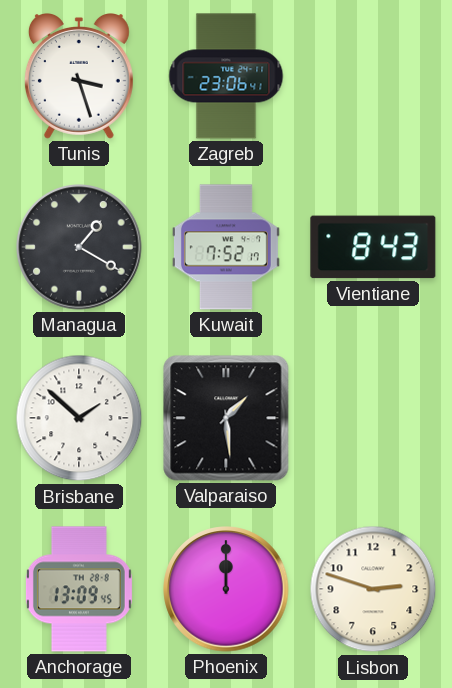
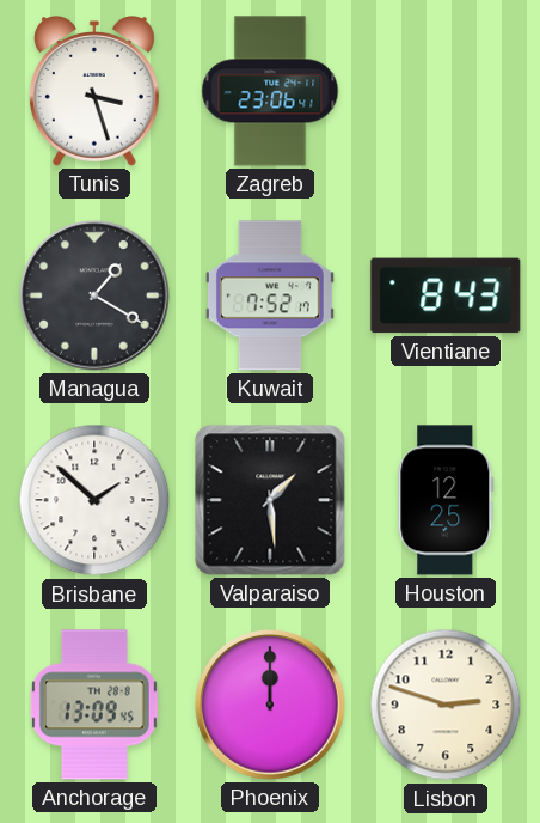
Houston: none -> 12:25 (446, 500)
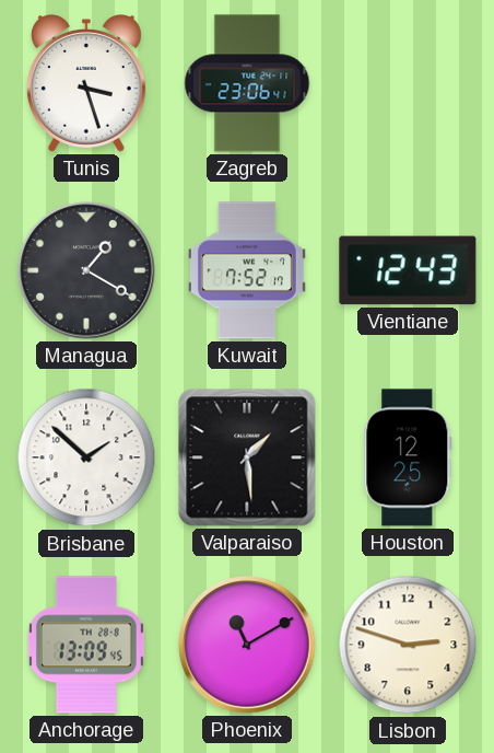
Vientiane: 8:43 -> 12:43 (408, 270)
Phoenix: 12:00 -> 11:10 (247, 645)
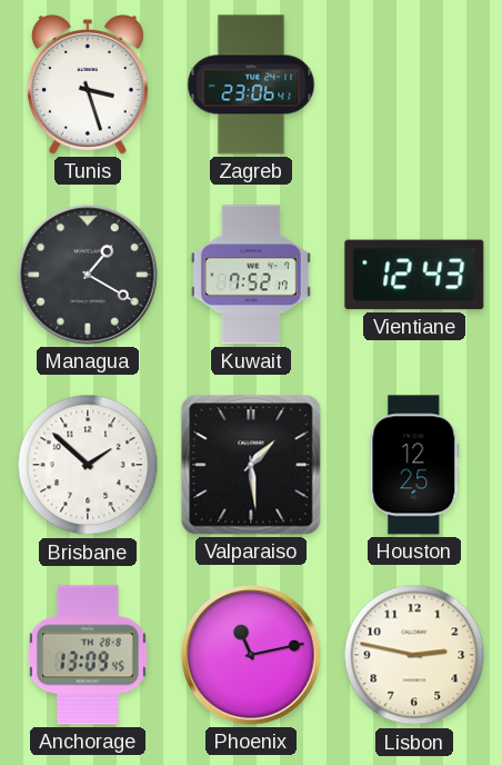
Phoenix: 11:10 -> 11:13 (251, 655)
Lisbon: 2:48 -> 2:47 (414, 655)
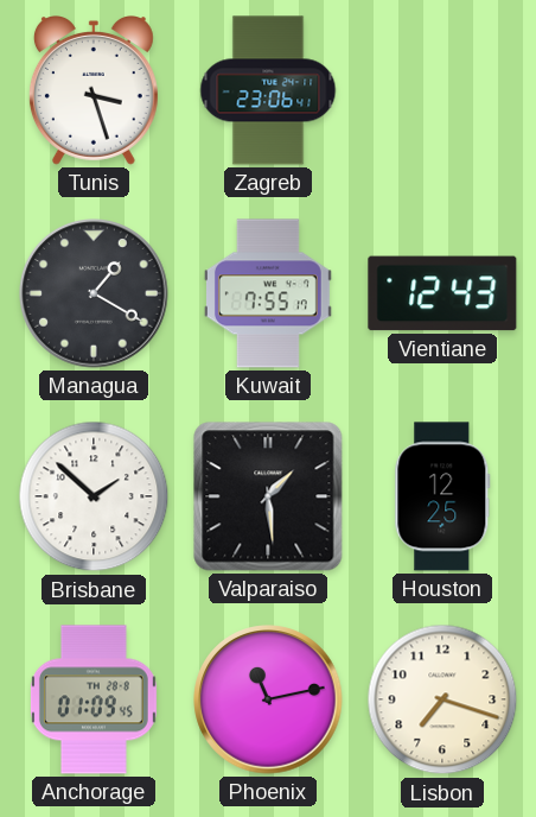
Kuwait: 7:52 -> 7:55 (268, 293)
Anchorage: 13:09 -> 01:09 (94, 699)
Lisbon: 2:47 -> 7:18 (442, 699)
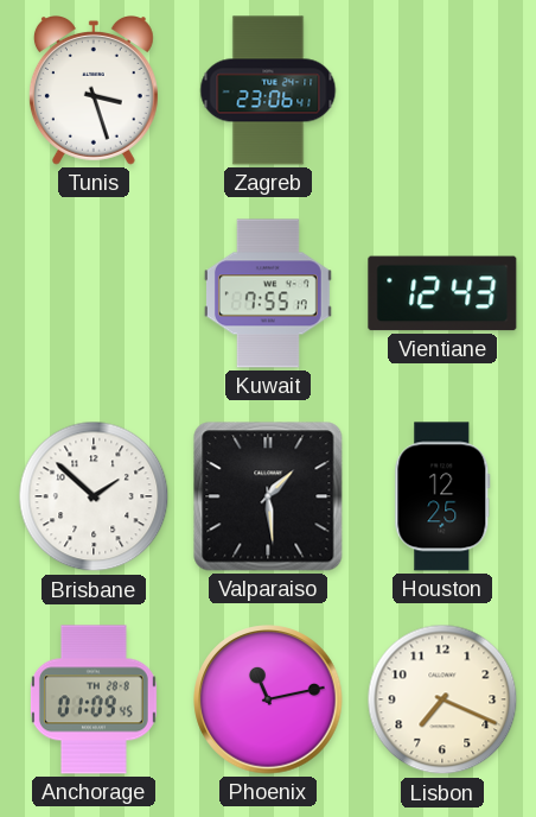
Managua: 1:20 -> none (94, 293)
Lisbon: 7:18 -> 7:19 (442, 699)
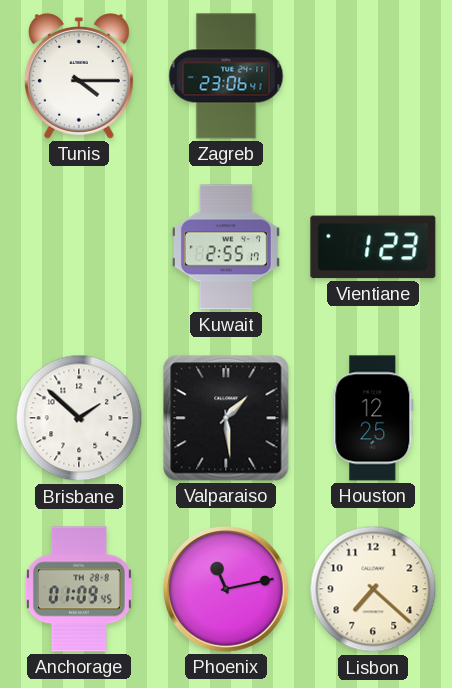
Tunis: 3:27 -> 4:15 (79, 77)
Kuwait: 7:55 -> 2:55 (226, 247)
Vientiane: 12:43 -> 1:23 (373, 247)
Lisbon: 7:19 -> 7:22 (373, 589)
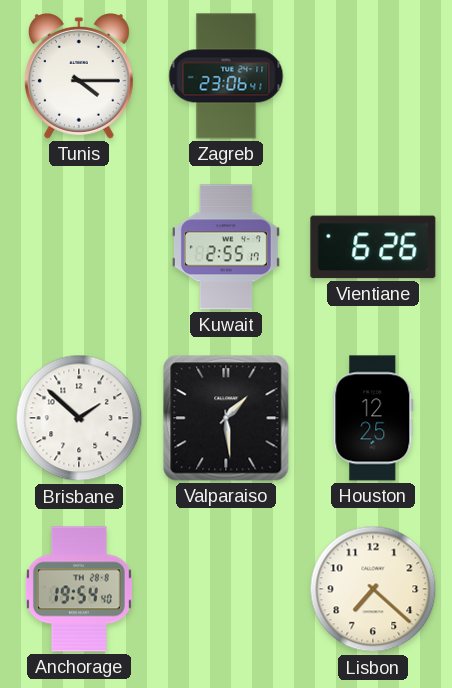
Vientiane: 1:23 -> 6:26 (373, 247)
Anchorage: 01:09 -> 19:54 (79, 589)
Phoenix: 11:13 -> none (226, 589)
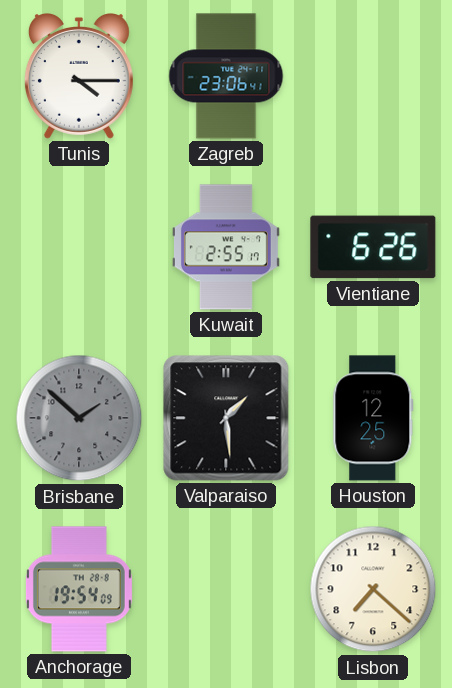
Brisbane dial: white -> grey (79, 418)
Anchorage: 19:54:40 -> 19:54:09 (79, 589)
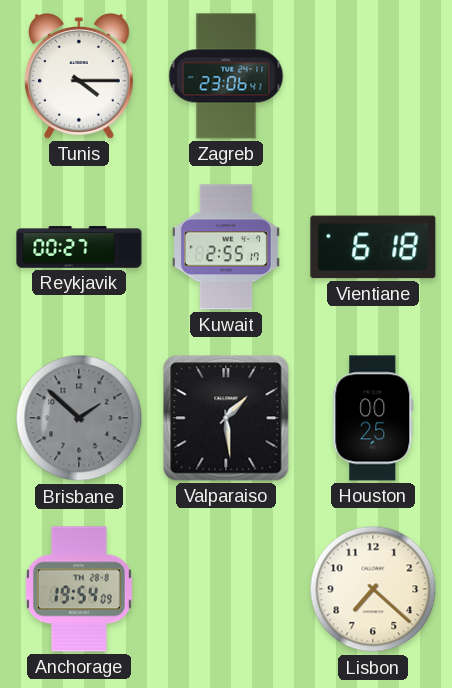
Reykjavik: none -> 00:27 (79, 247)
Vientiane: 6:26 -> 6:18 (373, 247)
Houston: 12:25 -> 00:25 (373, 418)
